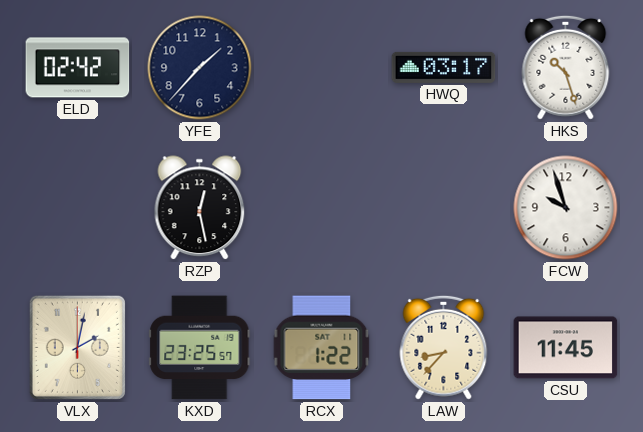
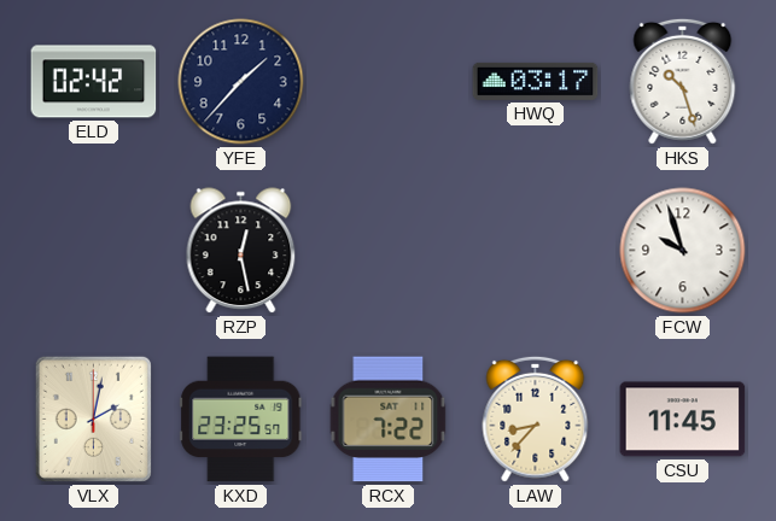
RCX: 1:22 -> 7:22 (389, 420)
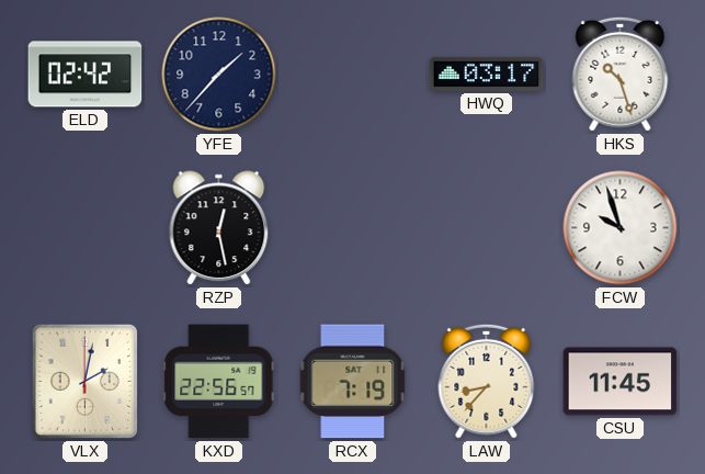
KXD: 23:25 -> 22:56 (219, 382)
RCX: 7:22 -> 7:19 (353, 382)
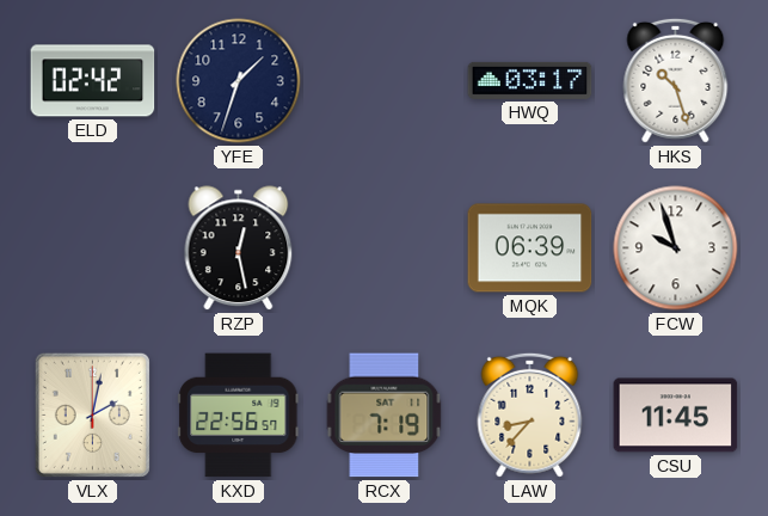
YFE: 1:37 -> 1:33 (239, 81)
MQK: none -> 06:39 (530, 248)
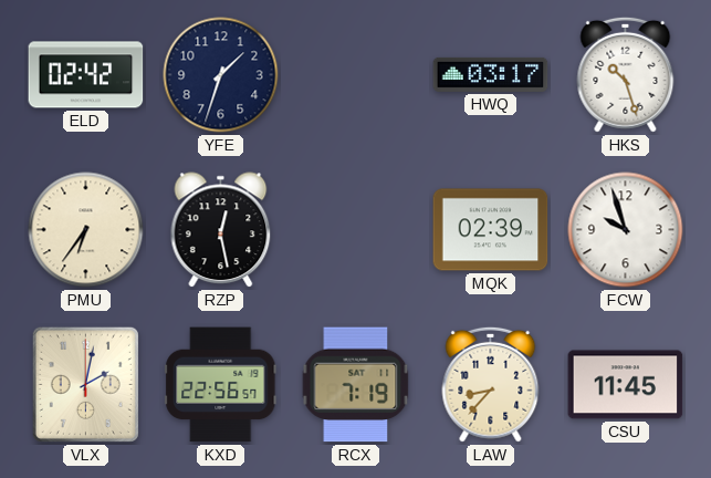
PMU: none -> 6:36 (86, 230)
MQK: 06:39 -> 02:39 (491, 230)
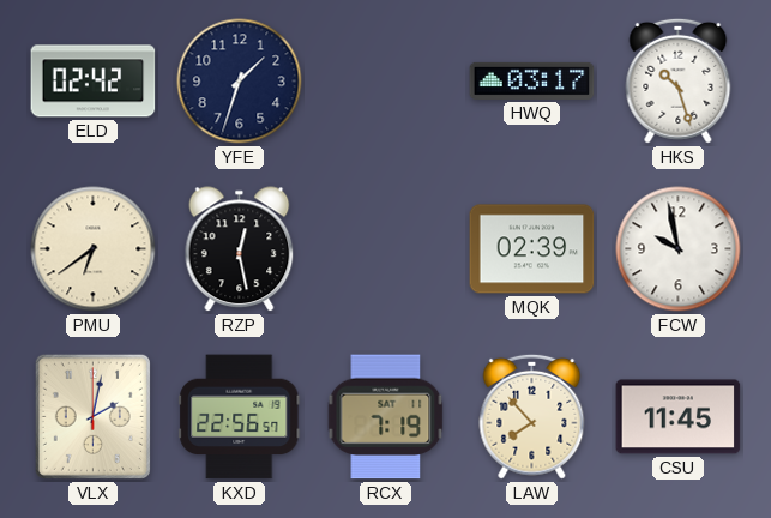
PMU: 6:36 -> 6:39 (94, 249)
FCW: 9:57 -> 9:58 (679, 249)
LAW: 8:37 -> 7:53 (532, 416)
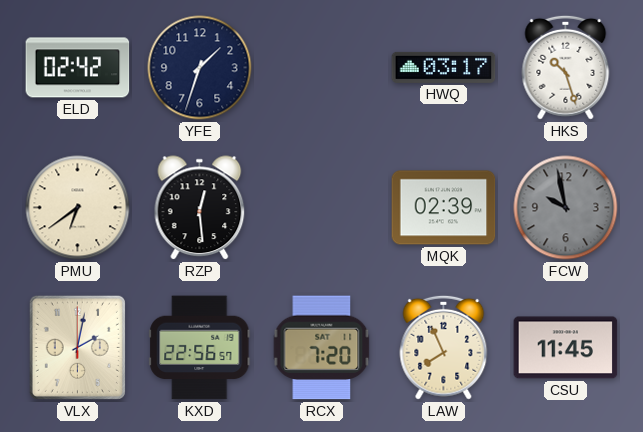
RZP: 12:28 -> 12:29 (200, 208)
FCW dial: white -> grey (566, 208)
RCX: 7:19 -> 7:20 (322, 348)
LAW: 7:53 -> 7:56 (444, 347)
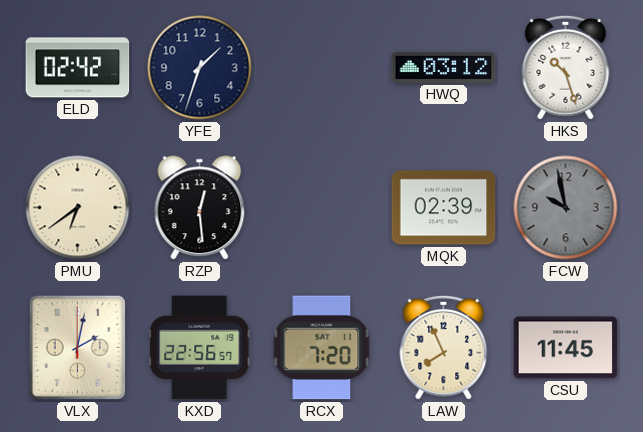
HWQ: 03:17 -> 03:12 (444, 67)
